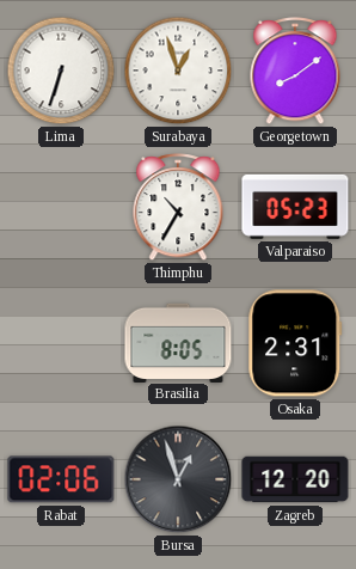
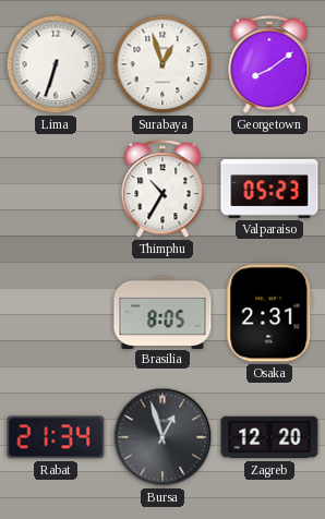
Rabat: 02:06 -> 21:34 (56, 437)
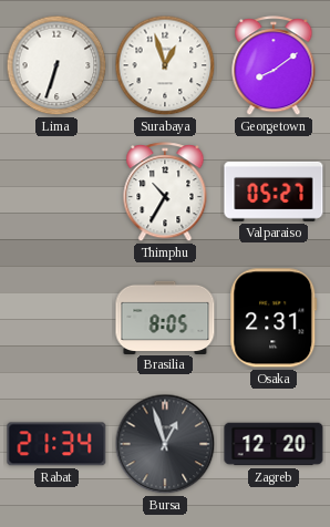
Valparaiso: 05:23 -> 05:27 (274, 192)
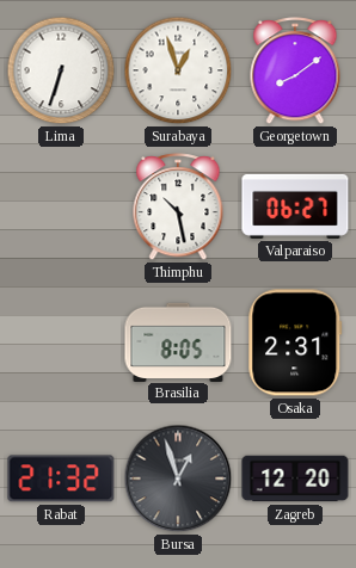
Thimphu: 10:35 -> 10:28 (178, 208)
Valparaiso: 05:27 -> 06:27 (295, 206)
Rabat: 21:34 -> 21:32 (61, 479)
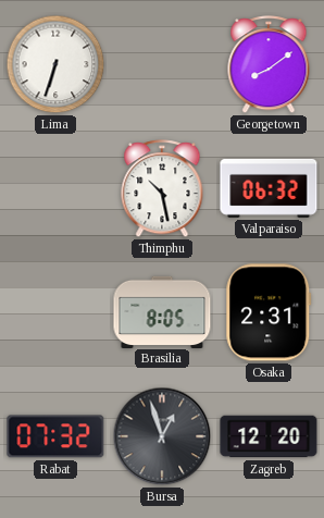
Surabaya: 12:57 -> none (178, 70)
Valparaiso: 06:27 -> 06:32 (269, 188)
Rabat: 21:32 -> 07:32 (55, 436)
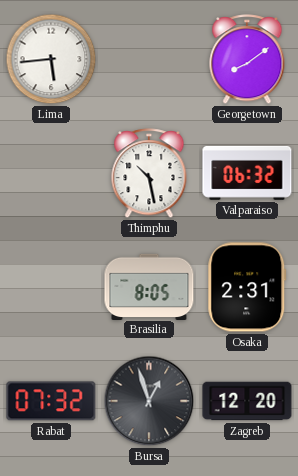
Lima: 6:33 -> 5:44 (51, 59)
